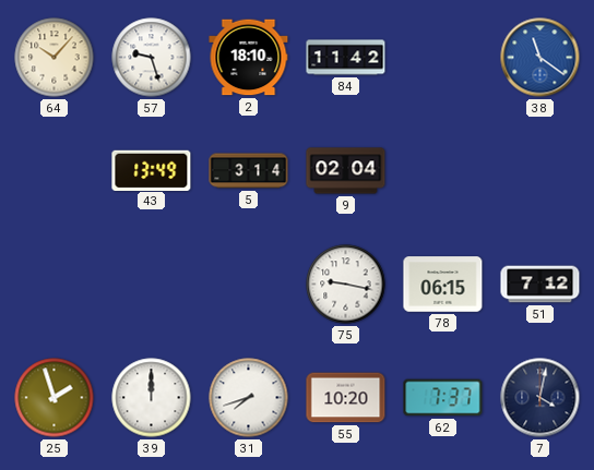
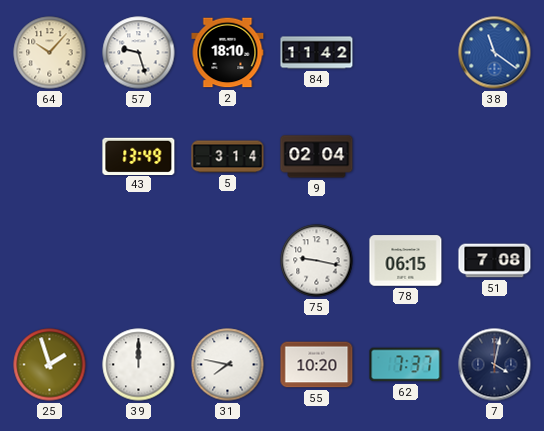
51: 7:12 -> 7:08 (495, 261)
31: 7:42 -> 7:47 (228, 365)
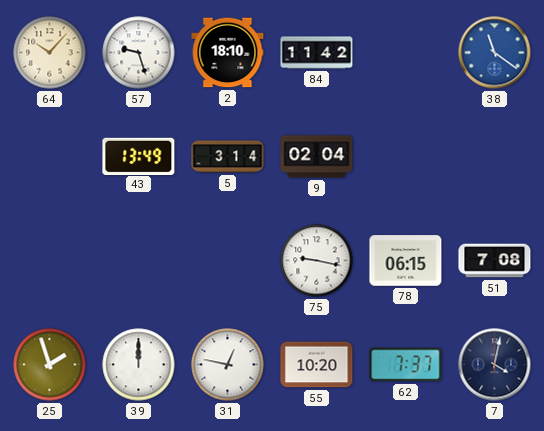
31: 7:47 -> 12:47 (228, 365)
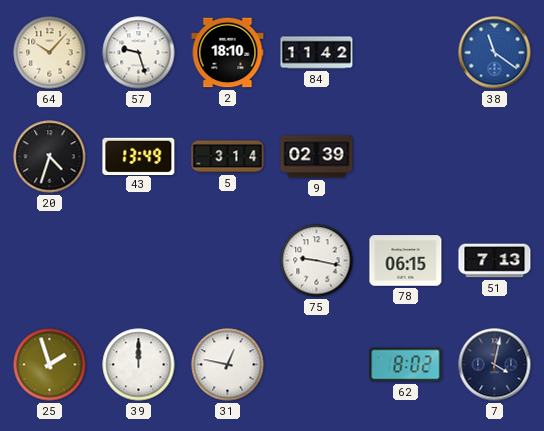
20: none -> 4:33 (50, 157)
9: 02:04 -> 02:39 (317, 157)
51: 7:08 -> 7:13 (495, 261)
55: 10:20 -> none (317, 365)
62: 7:37 -> 8:02 (406, 365)
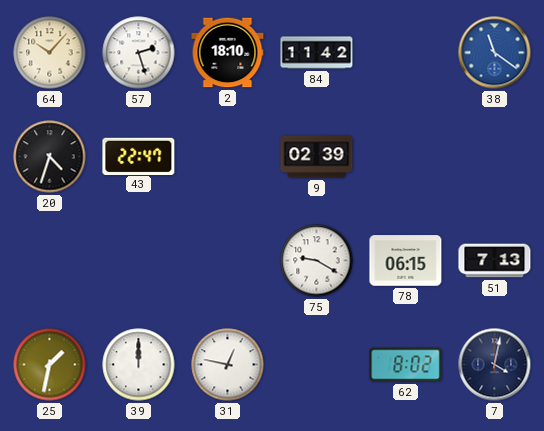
57: 9:27 -> 2:27 (139, 53)
43: 13:49 -> 22:47 (139, 156)
5: 3:14 -> none (228, 157)
75: 9:17 -> 9:20 (317, 261)
25: 1:57 -> 1:32 (50, 365)
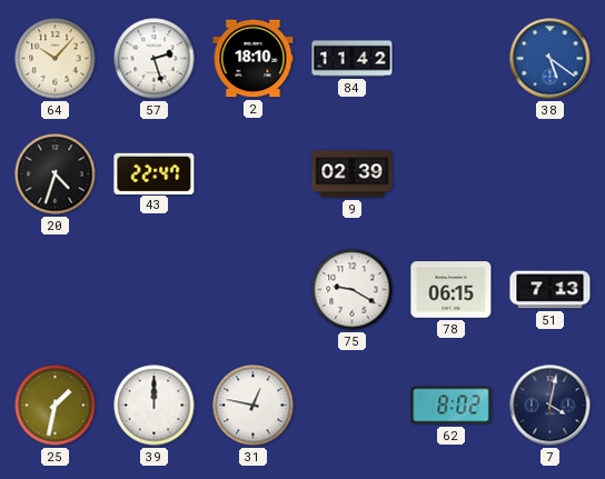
38: 11:21 -> 5:21 (551, 59)
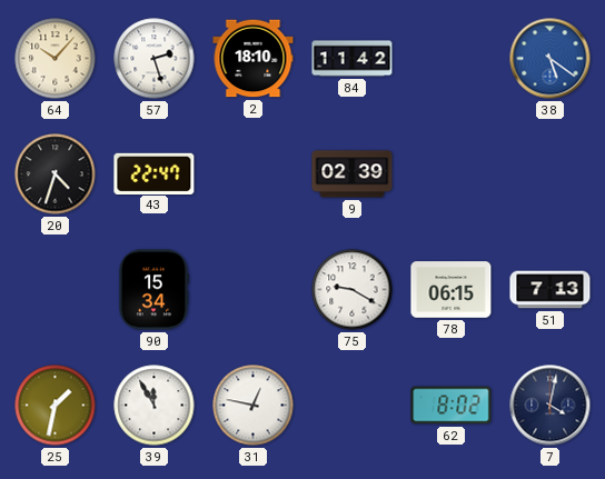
90: none -> 15:34 (153, 290)
39: 12:00 -> 11:55 (155, 406)
